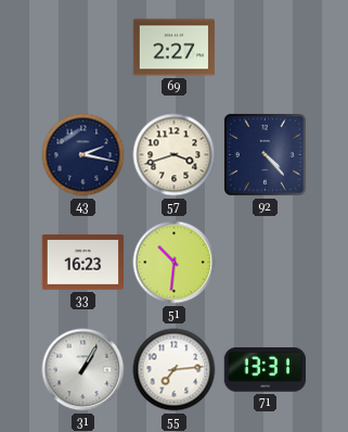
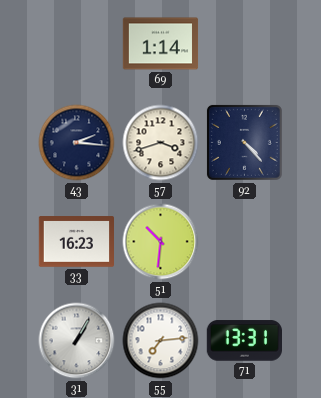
69: 2:27 -> 1:14 (161, 44)
43: 2:17 -> 2:16 (77, 143)
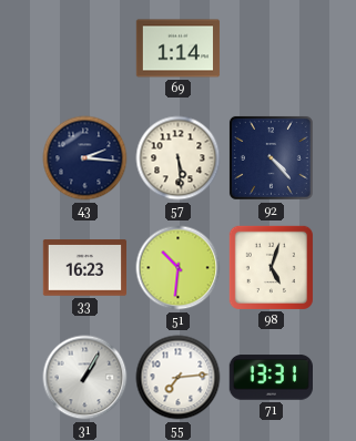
57: 3:42 -> 5:29 (179, 158)
98: none -> 5:03 (271, 267)
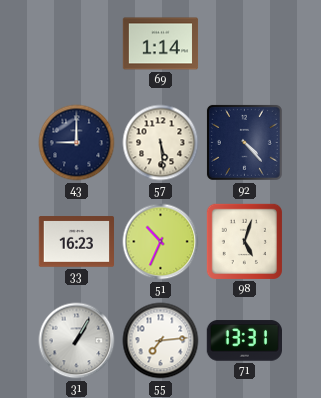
43: 2:16 -> 9:00 (77, 143)
51: 10:31 -> 10:34 (161, 242)
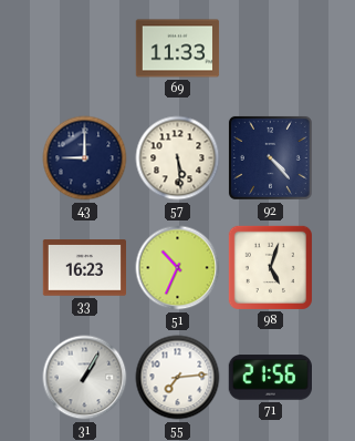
69: 1:14 -> 11:33 (178, 49)
71: 13:31 -> 21:56 (270, 378)
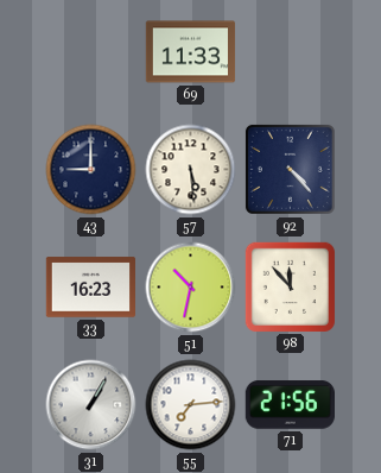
51: 10:34 -> 10:32 (191, 288)
98: 5:03 -> 11:53 (290, 286)
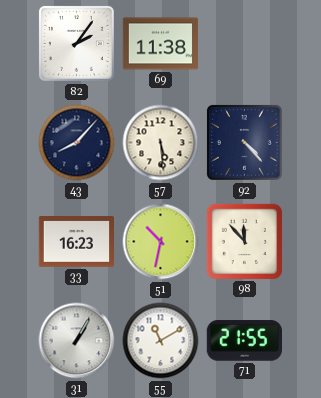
82: none -> 2:06 (76, 43)
69: 11:33 -> 11:38 (161, 44)
43: 9:00 -> 8:07 (77, 143)
55: 7:14 -> 11:10 (161, 341)
71: 21:56 -> 21:55 (244, 341)
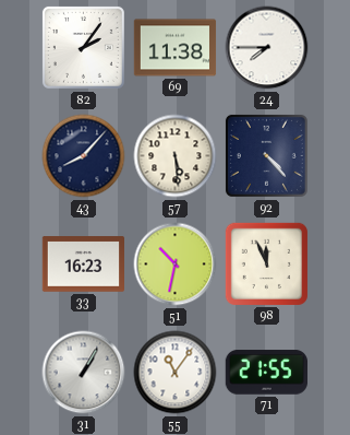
24: none -> 7:45 (267, 48)
98: 11:53 -> 11:56 (266, 263)
55: 11:10 -> 11:06 (176, 373)
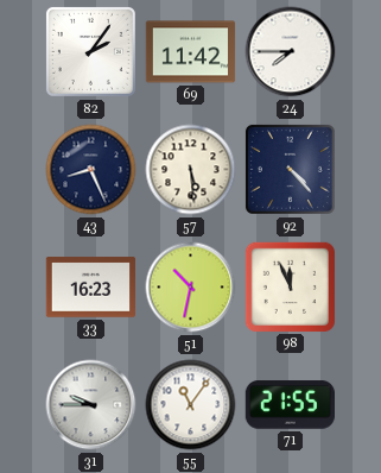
69: 11:38 -> 11:42 (191, 52)
43: 8:07 -> 8:26 (91, 170)
31: 1:05 -> 9:45 (91, 405)
